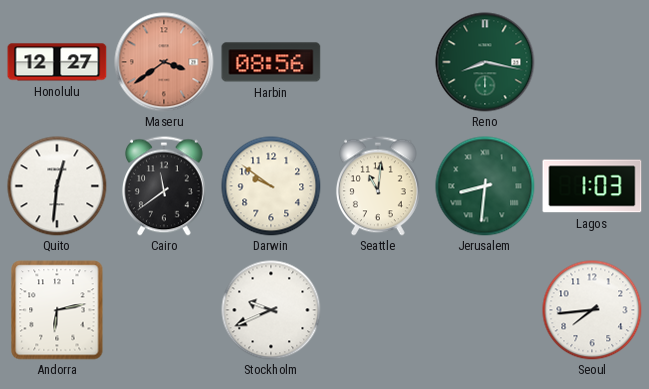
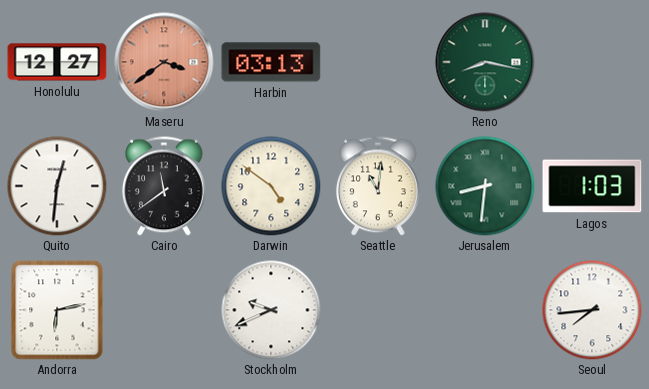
Harbin: 08:56 -> 03:13 (271, 62)
Darwin: 9:51 -> 4:51 (271, 186)
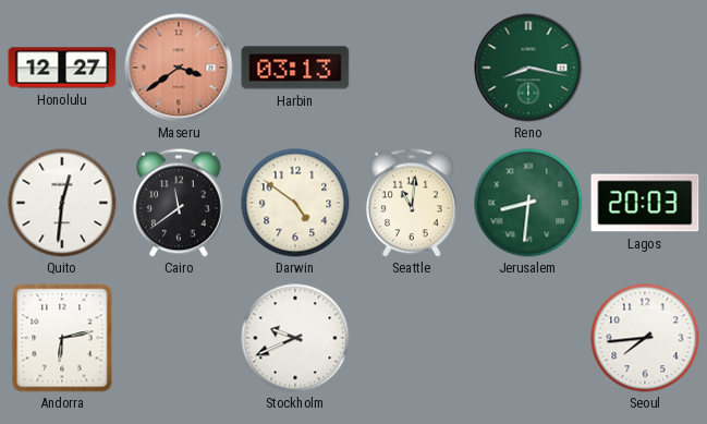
Lagos: 1:03 -> 20:03 (645, 203)
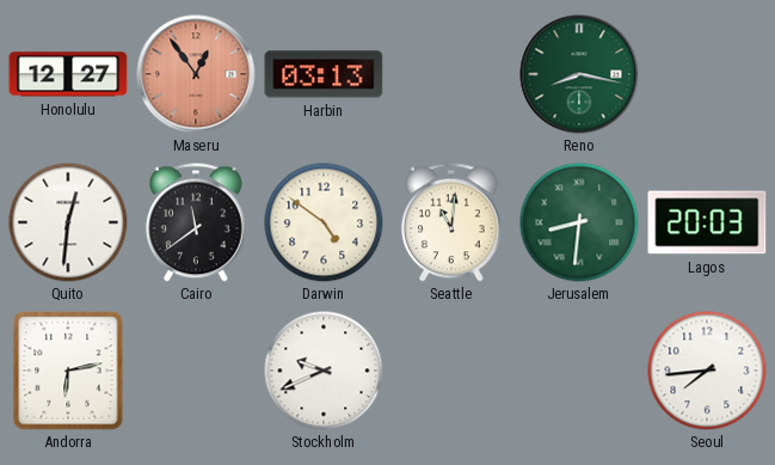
Maseru: 3:39 -> 12:54 (196, 74)
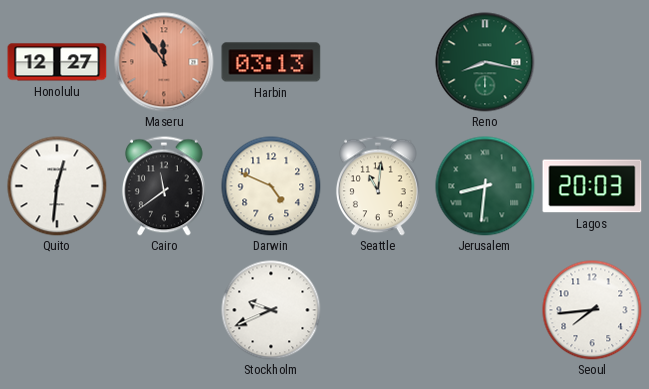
Maseru: 12:54 -> 11:54 (164, 62)
Darwin: 4:51 -> 4:49 (271, 186)
Andorra: 6:13 -> none (68, 371)
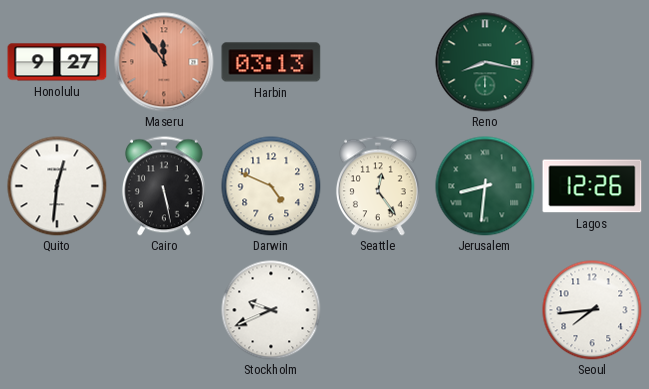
Honolulu: 12:27 -> 9:27 (57, 62)
Cairo: 11:39 -> 5:28 (164, 186)
Seattle: 11:01 -> 12:24 (378, 186)
Lagos: 20:03 -> 12:26 (592, 186)
